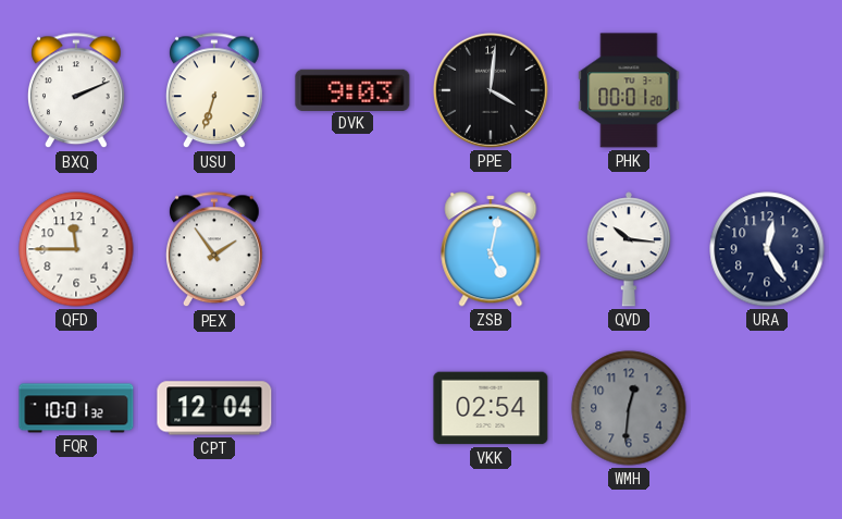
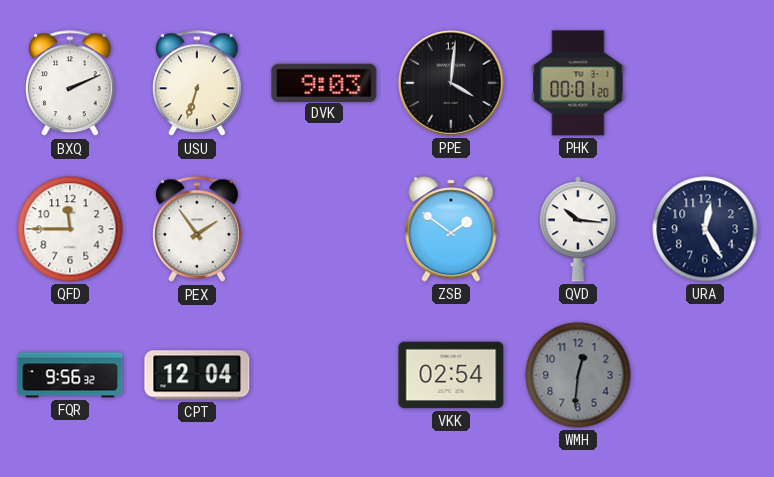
ZSB: 5:02 -> 1:51 (451, 229)
FQR: 10:01 -> 9:56 (70, 375)
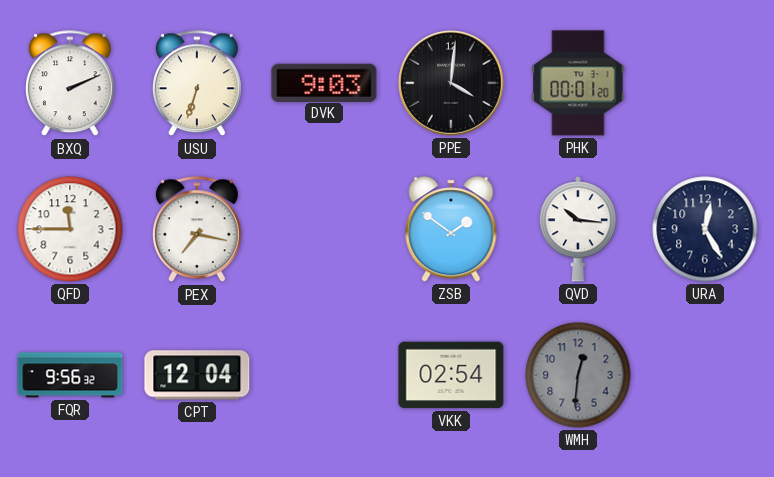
PEX: 1:54 -> 7:17 (198, 230)
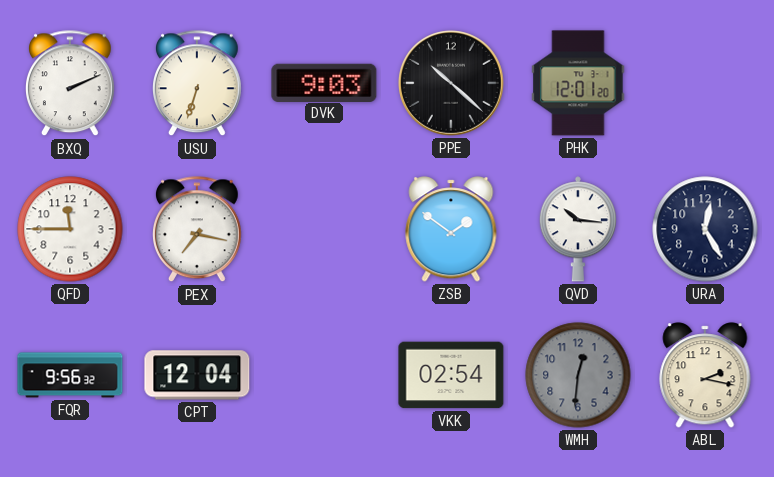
PPE: 4:01 -> 10:22 (451, 83)
PHK: 00:01 -> 12:01 (578, 83)
ABL: none -> 2:17 (705, 375)
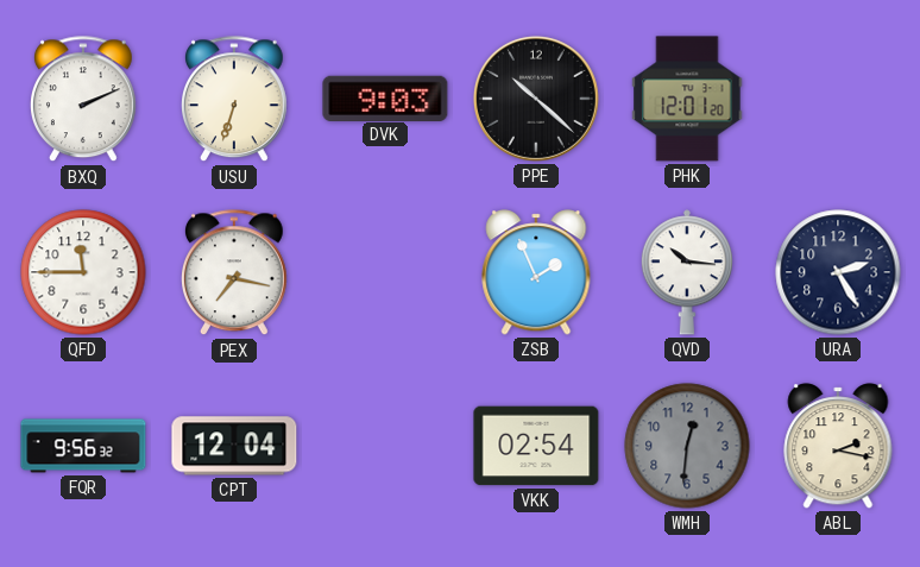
ZSB: 1:51 -> 1:56 (536, 272)
URA: 12:25 -> 2:25 (838, 272)
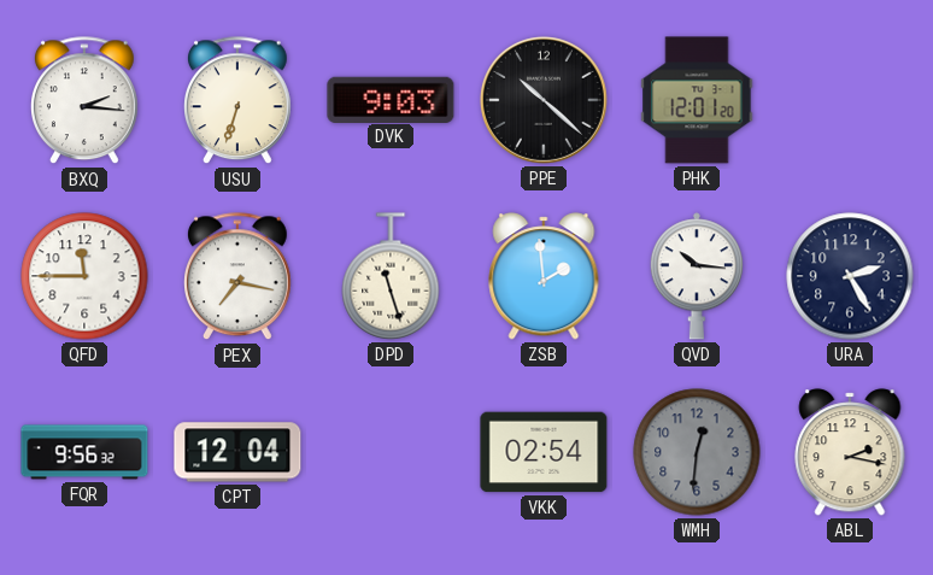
BXQ: 2:11 -> 2:16 (86, 101)
DPD: none -> 11:27 (391, 276)
ZSB: 1:56 -> 1:59 (544, 276)
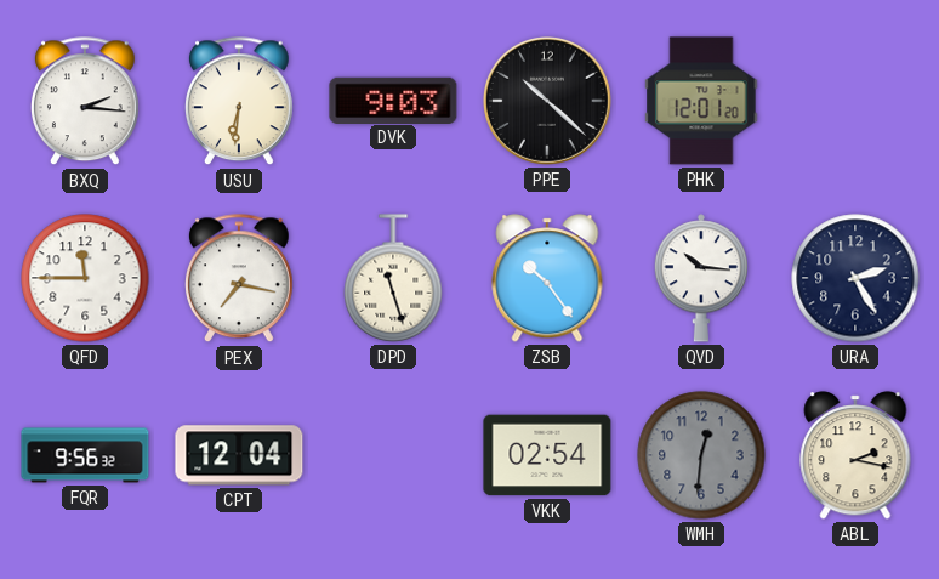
USU: 6:33 -> 6:31 (240, 102)
ZSB: 1:59 -> 10:24 (547, 278)
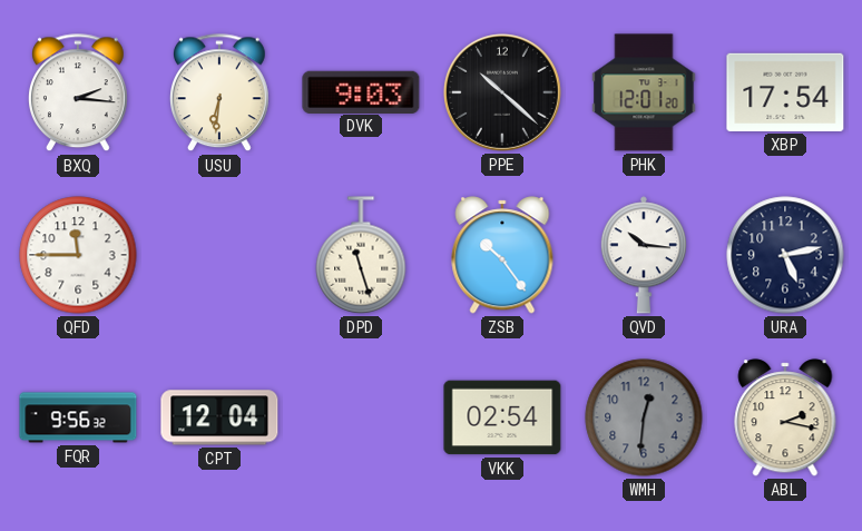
XBP: none -> 17:54 (785, 92)
PEX: 7:17 -> none (240, 279)
URA: 2:25 -> 5:13 (785, 255)
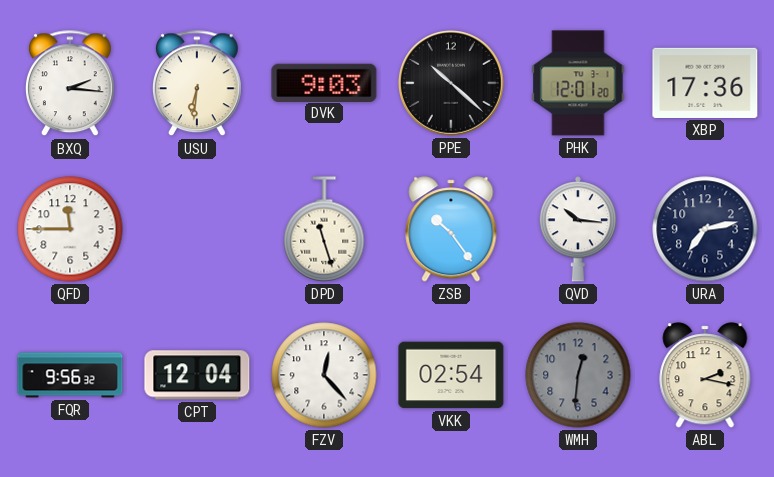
XBP: 17:54 -> 17:36 (705, 83)
URA: 5:13 -> 7:13 (705, 229)
FZV: none -> 12:23 (324, 375)
